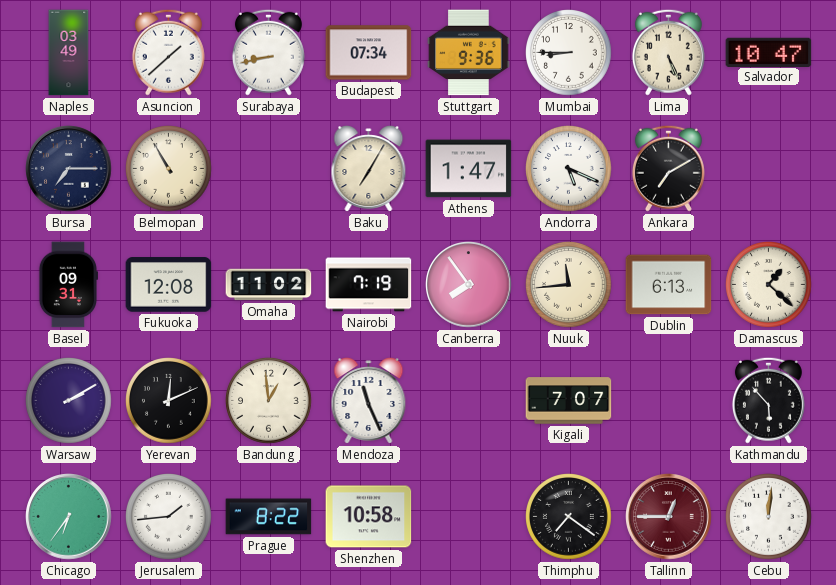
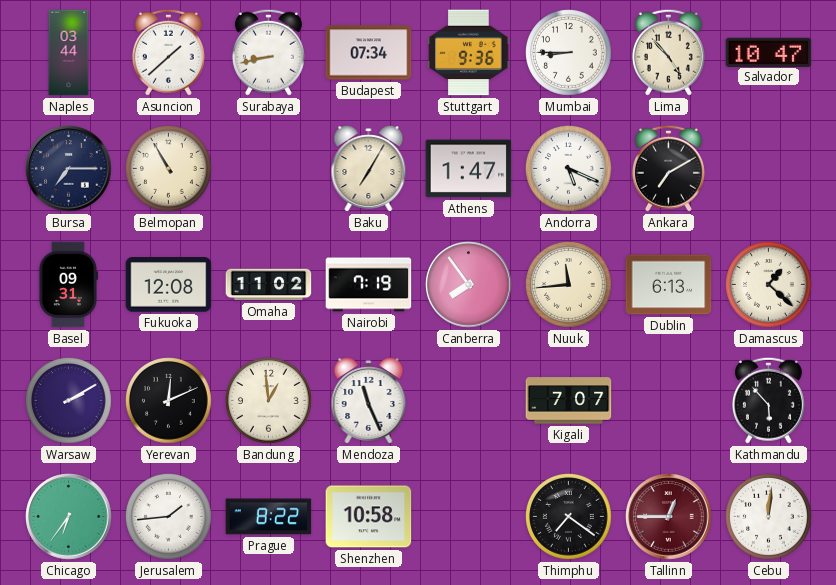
Naples: 03:49 -> 03:44 (69, 53)
Lima: 5:26 -> 4:53 (668, 52)
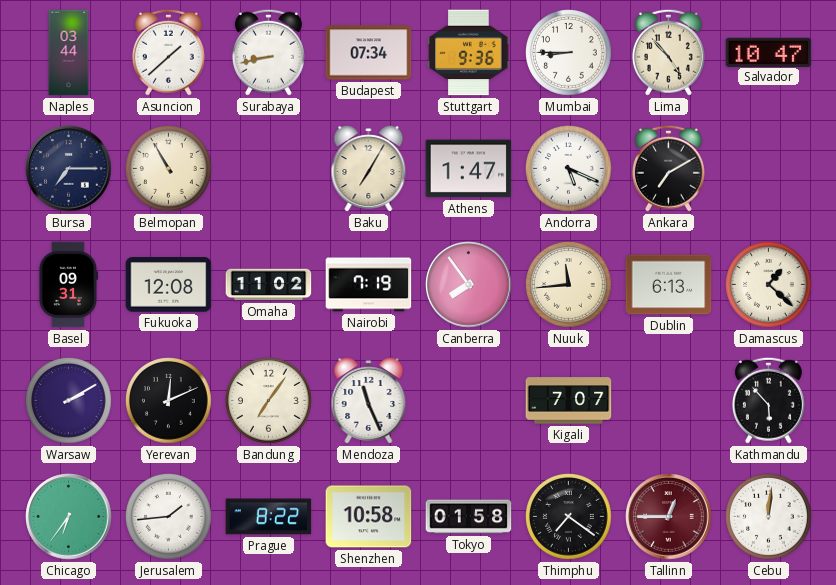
Bandung: 12:59 -> 7:06 (269, 401)
Tokyo: none -> 01:58 (469, 517)
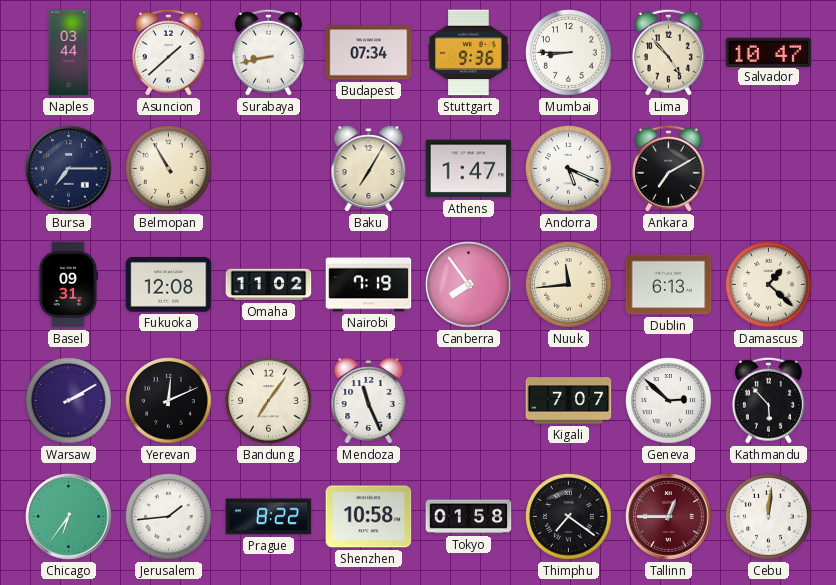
Geneva: none -> 2:52 (669, 401)
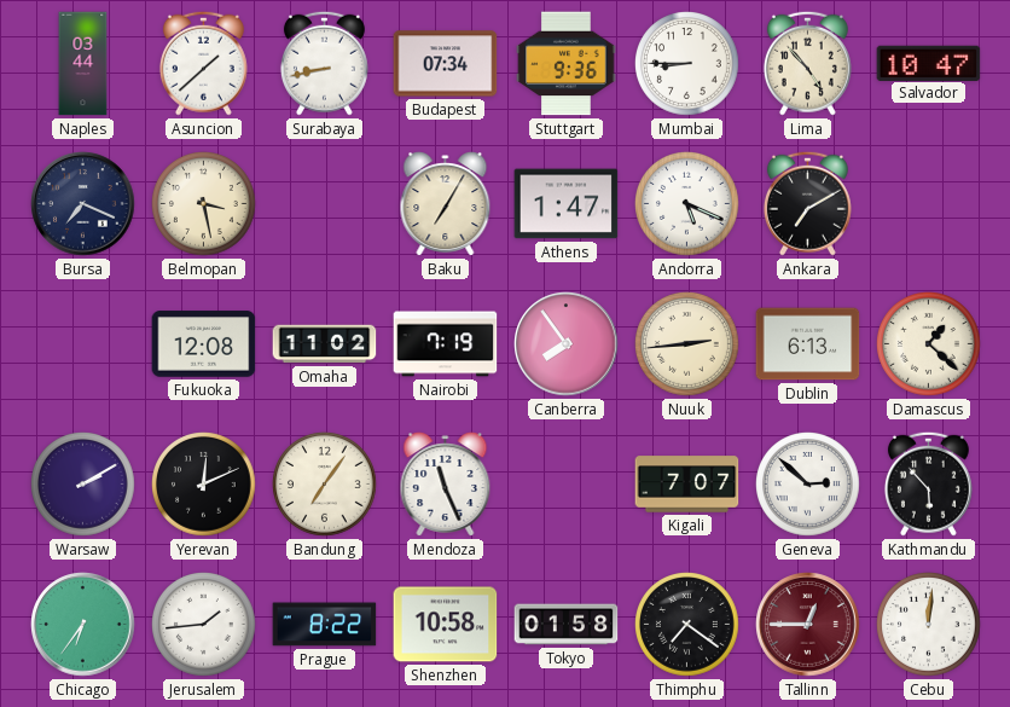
Bursa: 7:15 -> 7:19 (83, 204)
Belmopan: 10:55 -> 3:28 (204, 204)
Basel: 09:31 -> none (67, 285)
Nuuk: 11:44 -> 2:44 (687, 344)
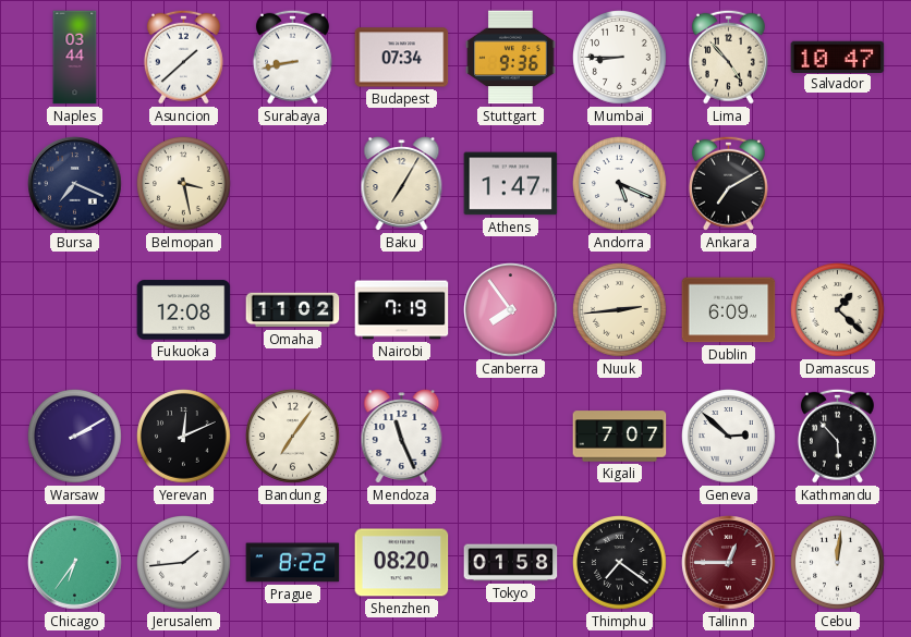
Dublin: 6:13 -> 6:09 (729, 310)
Shenzhen: 10:58 -> 08:20 (402, 563)
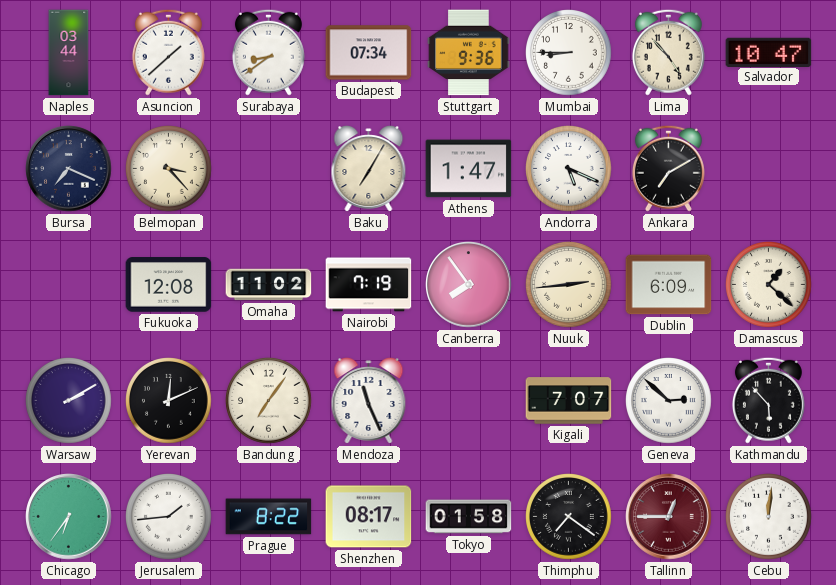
Surabaya: 8:43 -> 8:39 (268, 52)
Belmopan: 3:28 -> 3:23 (169, 169)
Shenzhen: 08:20 -> 08:17 (369, 517)
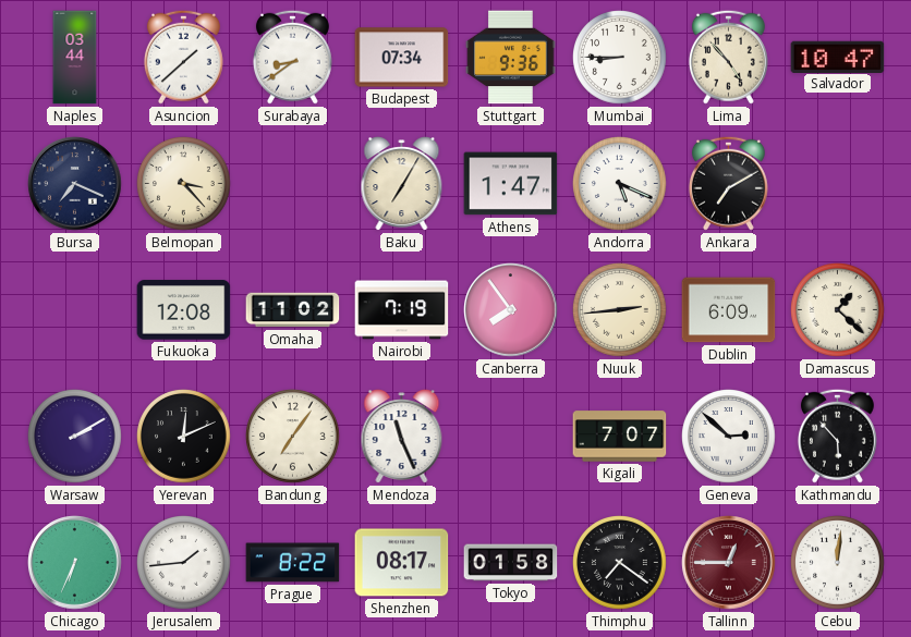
Chicago: 6:36 -> 6:34 (75, 563)
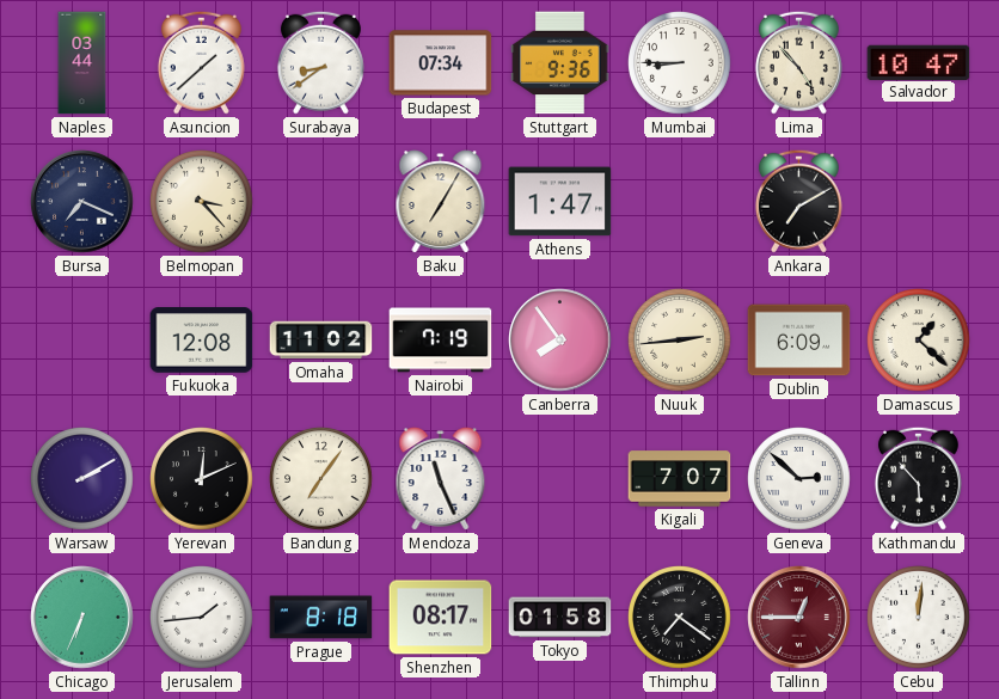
Andorra: 5:19 -> none (620, 184)
Prague: 8:22 -> 8:18 (321, 618)
